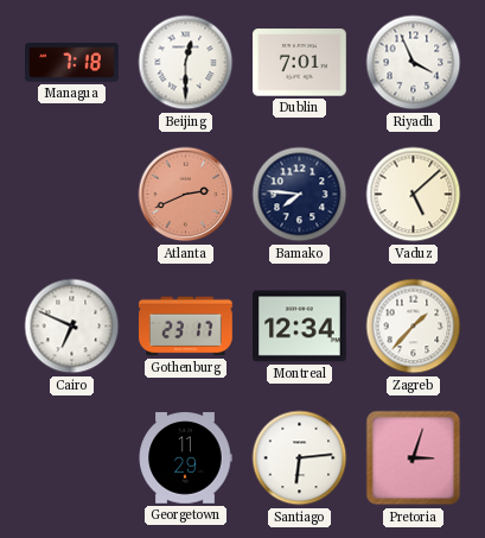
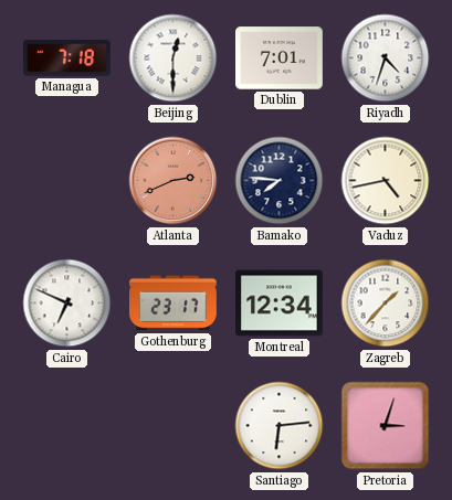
Riyadh: 3:56 -> 4:33 (386, 58)
Vaduz: 5:08 -> 4:43 (386, 181)
Georgetown: 11:29 -> none (185, 458)
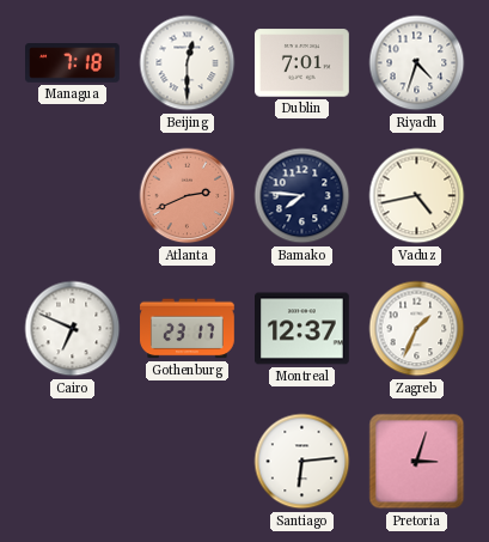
Montreal: 12:34 -> 12:37 (302, 329)
Zagreb: 1:37 -> 1:34 (417, 329)
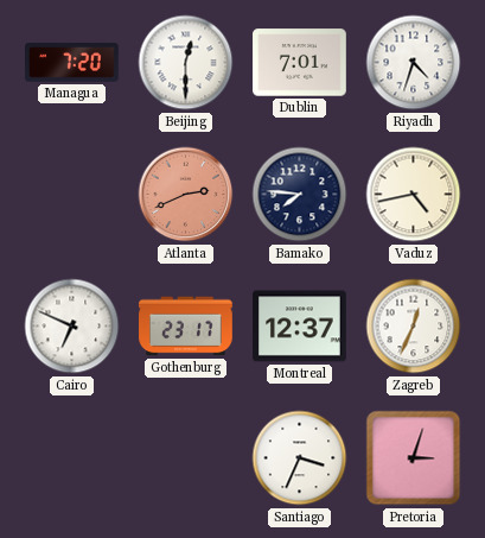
Managua: 7:18 -> 7:20 (72, 63)
Zagreb: 1:34 -> 12:34 (414, 327)
Santiago: 6:14 -> 3:34 (300, 458)
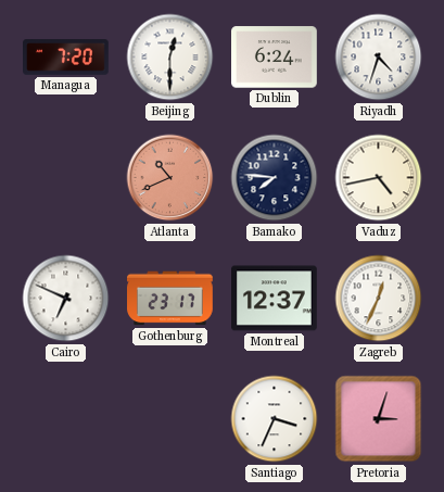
Dublin: 7:01 -> 6:24 (275, 58)
Atlanta: 2:41 -> 10:41 (170, 178)
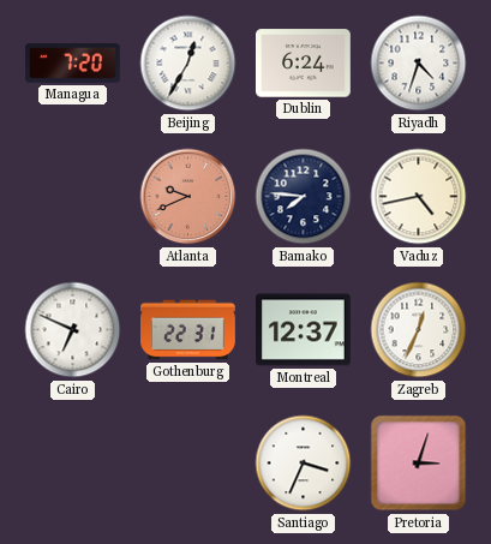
Beijing: 12:30 -> 12:35 (188, 64)
Atlanta: 10:41 -> 9:41 (188, 197)
Gothenburg: 23:17 -> 22:31 (188, 330)
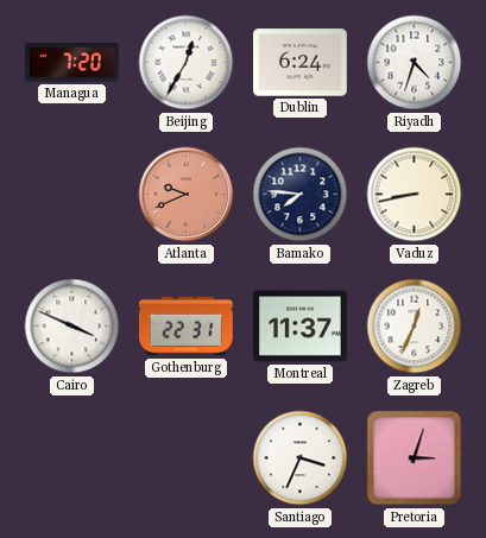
Vaduz: 4:43 -> 8:43 (415, 195)
Cairo: 6:49 -> 3:49 (72, 327)
Montreal: 12:37 -> 11:37 (301, 327)
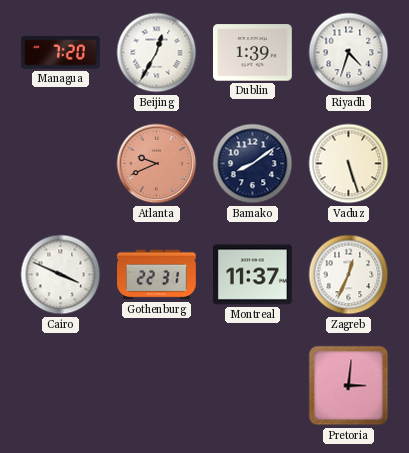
Dublin: 6:24 -> 1:39 (253, 53)
Bamako: 7:46 -> 8:09 (253, 164)
Vaduz: 8:43 -> 5:27 (349, 164)
Santiago: 3:34 -> none (301, 458)
Pretoria: 3:03 -> 3:01 (349, 386)
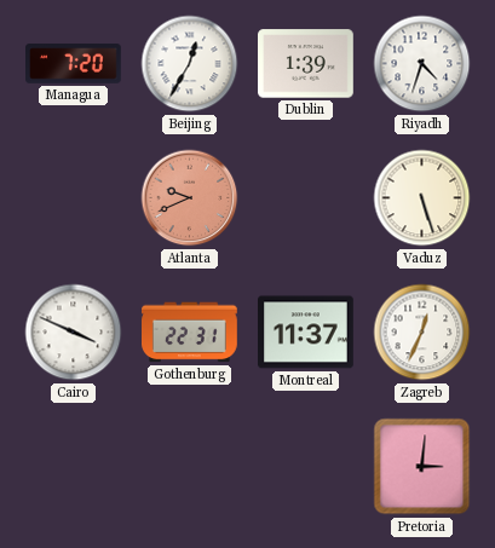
Bamako: 8:09 -> none (253, 164)
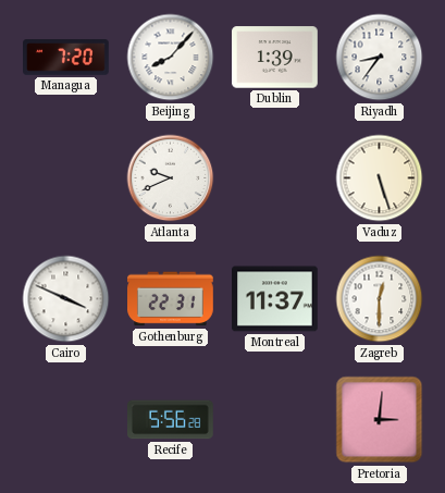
Beijing: 12:35 -> 8:07 (171, 58)
Riyadh: 4:33 -> 8:36 (380, 58)
Atlanta dial: salmon -> white (171, 178)
Zagreb: 12:34 -> 12:30 (380, 299)
Recife: none -> 5:56 (171, 420)
